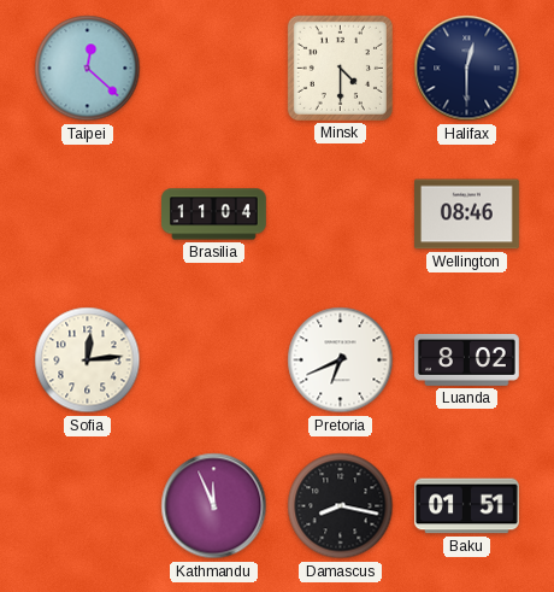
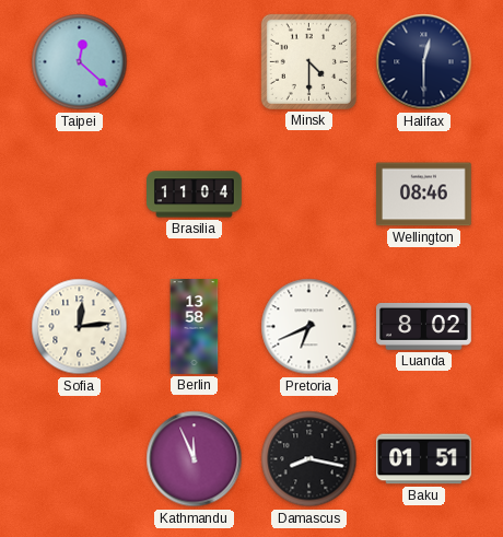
Berlin: none -> 13:58 (195, 327)
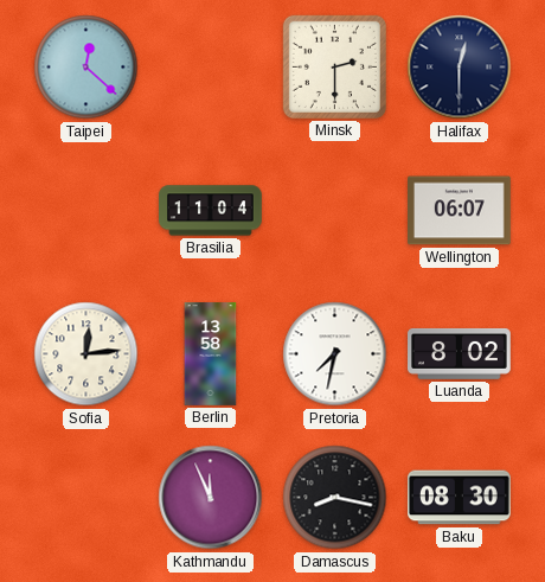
Minsk: 4:30 -> 2:30 (334, 66)
Wellington: 08:46 -> 06:07 (460, 211)
Pretoria: 6:41 -> 7:32 (335, 354)
Baku: 01:51 -> 08:30 (460, 498)
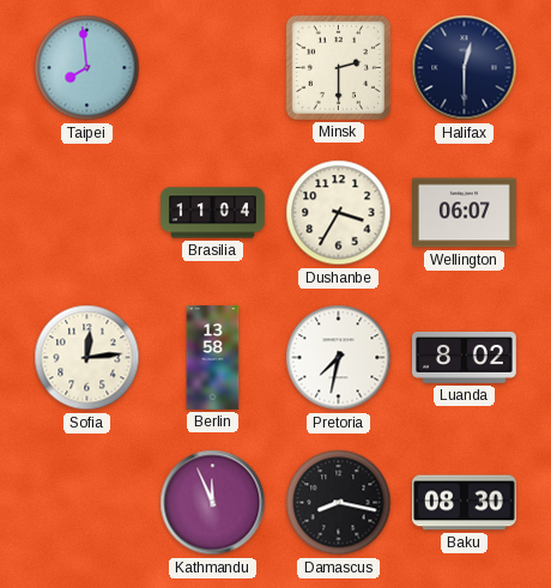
Taipei: 12:22 -> 7:59 (87, 68)
Dushanbe: none -> 3:35 (339, 213)
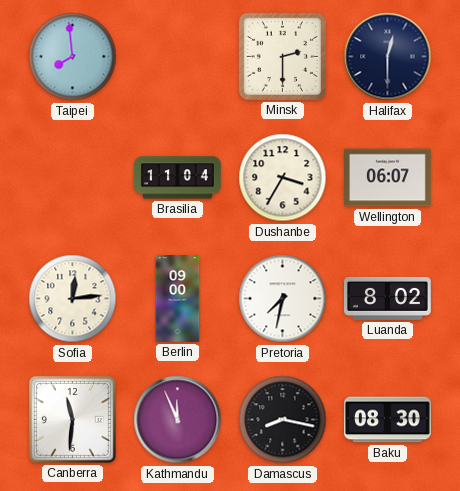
Berlin: 13:58 -> 09:00 (178, 299)
Canberra: none -> 11:31 (72, 419)
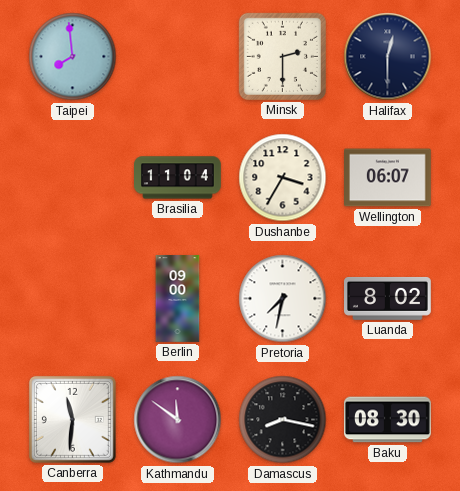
Sofia: 12:14 -> none (73, 299)
Kathmandu: 11:56 -> 11:51 (178, 420)
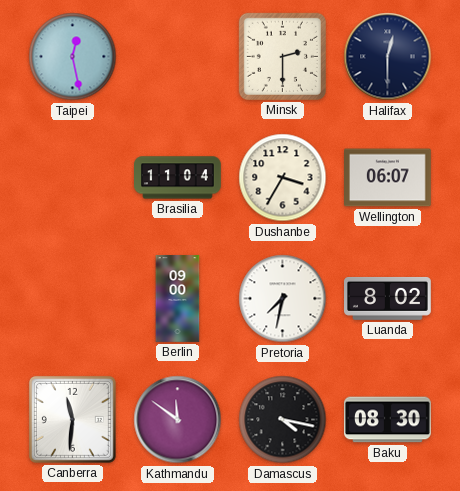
Taipei: 7:59 -> 12:28 (73, 57)
Damascus: 8:17 -> 4:17 (283, 420)
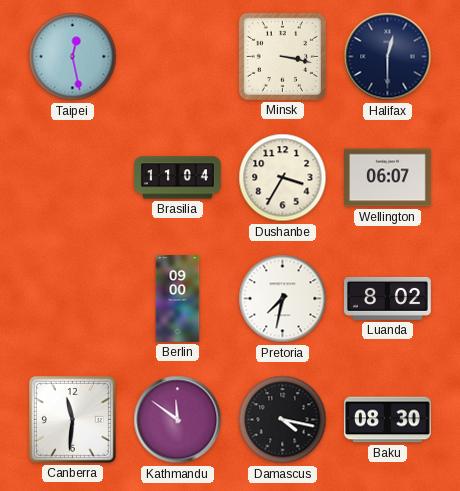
Minsk: 2:30 -> 3:17 (282, 56)
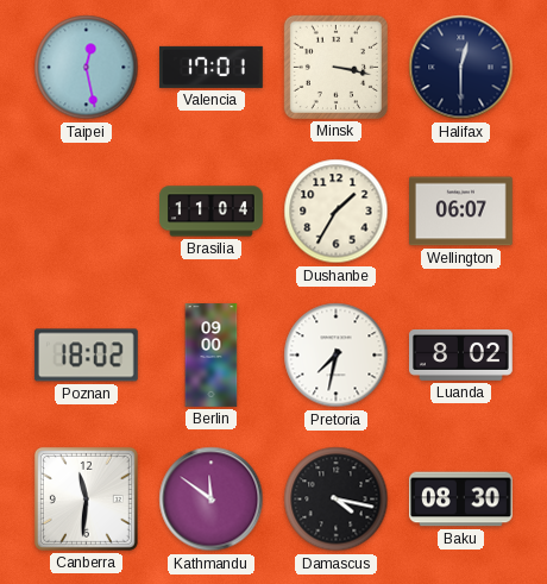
Valencia: none -> 17:01 (212, 67)
Dushanbe: 3:35 -> 1:35 (337, 212)
Poznan: none -> 18:02 (86, 356)
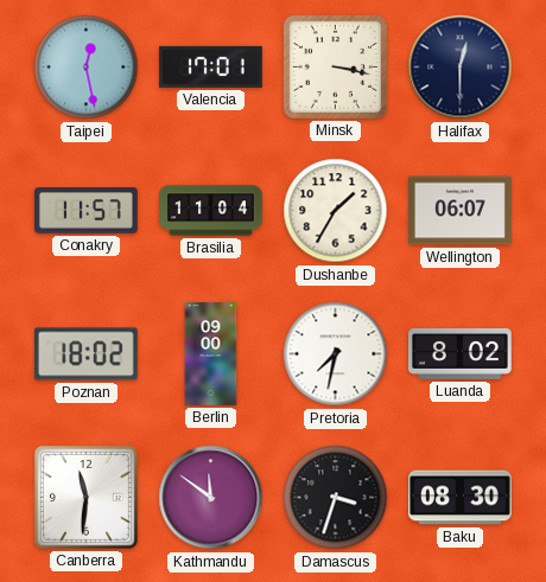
Conakry: none -> 11:57 (87, 211)
Damascus: 4:17 -> 3:33 (336, 498)
